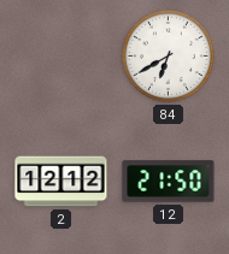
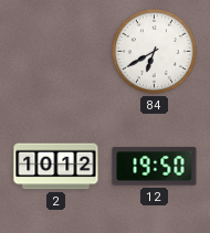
2: 12:12 -> 10:12 (56, 167)
12: 21:50 -> 19:50 (155, 167)
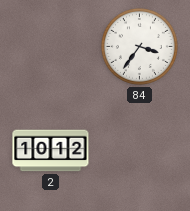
84: 6:40 -> 3:36 (139, 46)
12: 19:50 -> none (155, 167)
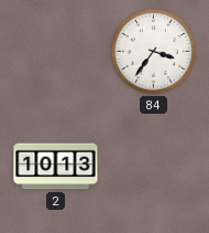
2: 10:12 -> 10:13 (56, 167)
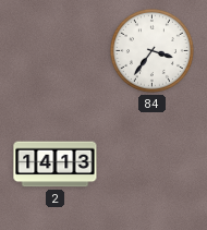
2: 10:13 -> 14:13 (56, 165)
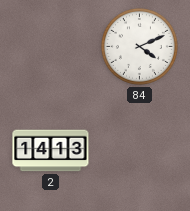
84: 3:36 -> 4:11 (139, 46)
